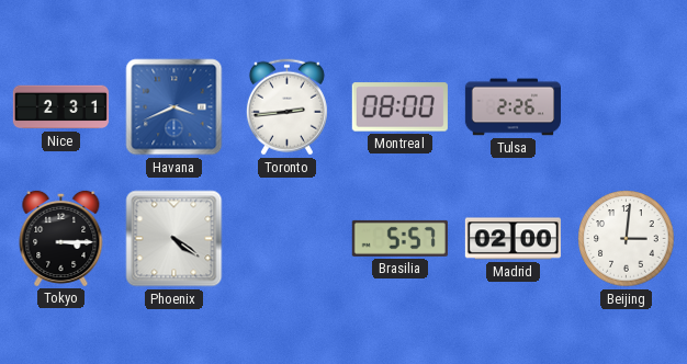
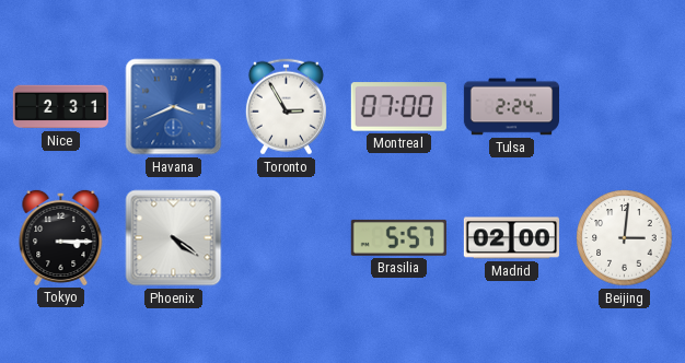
Toronto: 2:44 -> 2:55 (286, 107)
Montreal: 08:00 -> 07:00 (398, 107)
Tulsa: 2:26 -> 2:24 (511, 107)
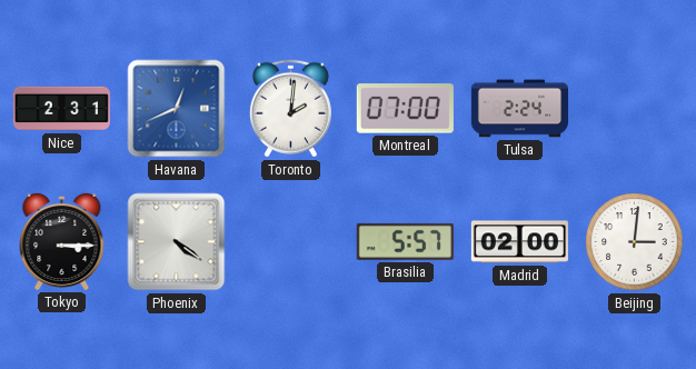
Havana: 3:41 -> 12:41 (177, 109)
Toronto: 2:55 -> 2:01 (290, 109)
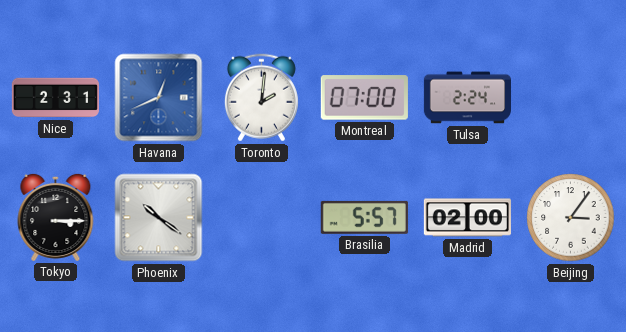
Phoenix: 4:21 -> 10:21 (159, 218)
Beijing: 3:01 -> 3:06 (571, 218)
